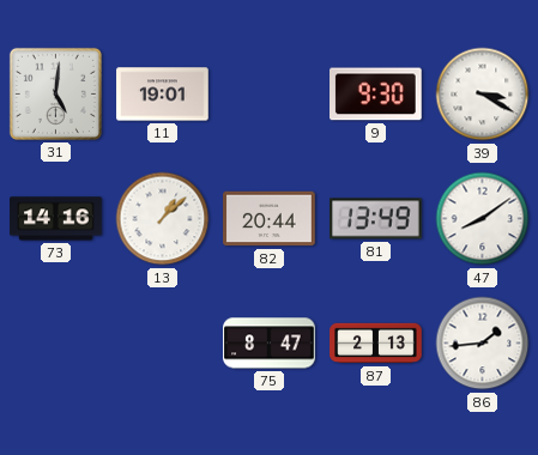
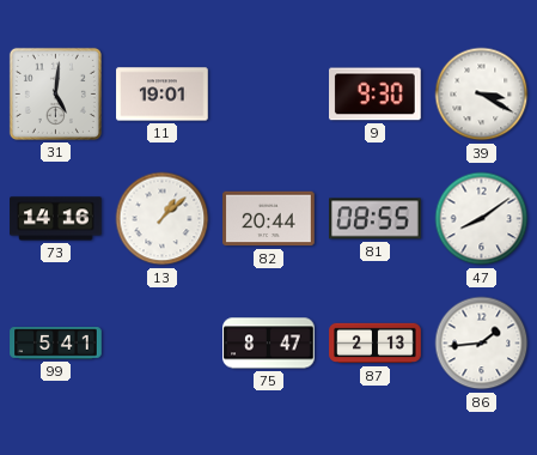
81: 13:49 -> 08:55 (376, 219)
99: none -> 5:41 (56, 344)
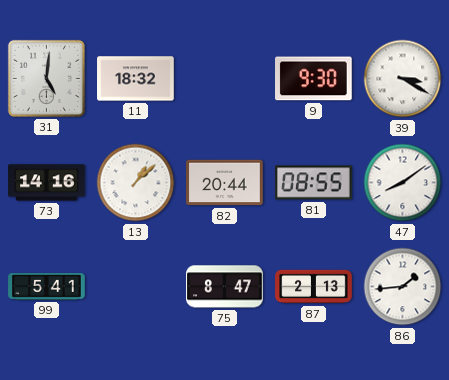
11: 19:01 -> 18:32 (136, 79)
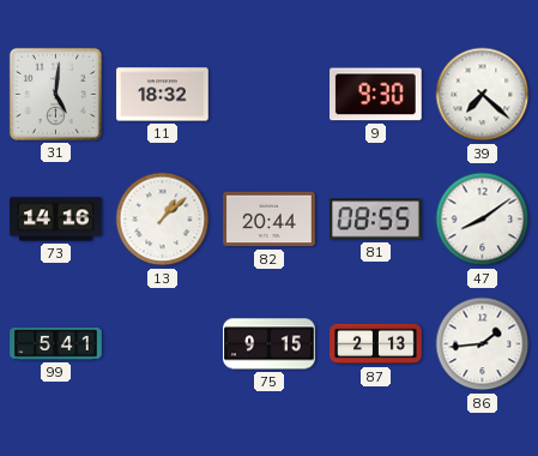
39: 3:20 -> 7:22 (483, 95)
75: 8:47 -> 9:15 (270, 344)
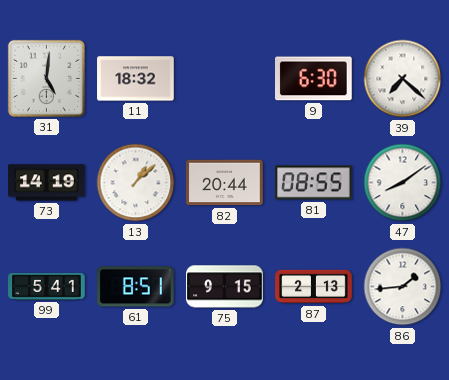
9: 9:30 -> 6:30 (314, 79)
73: 14:16 -> 14:19 (47, 183)
61: none -> 8:51 (136, 287)
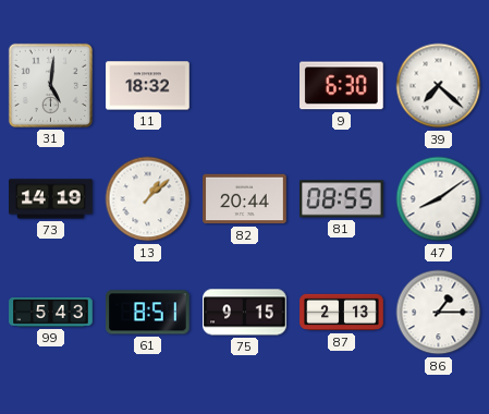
99: 5:41 -> 5:43 (51, 313)
86: 1:44 -> 1:15 (439, 313)
